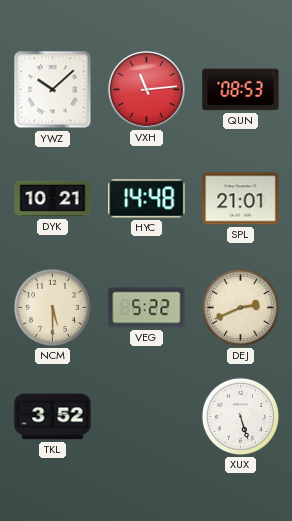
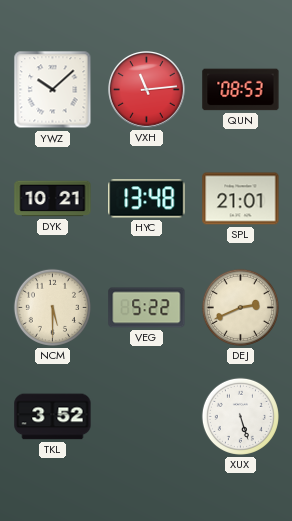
HYC: 14:48 -> 13:48 (147, 199)
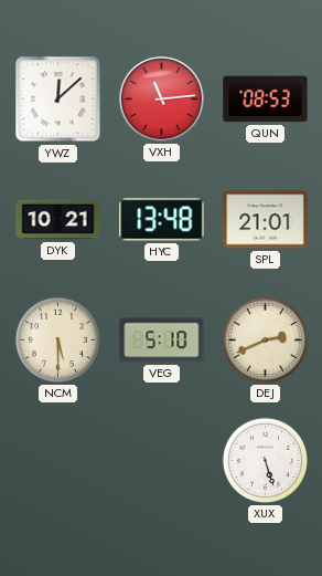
YWZ: 10:08 -> 12:08 (58, 100)
VEG: 5:22 -> 5:10 (162, 341)
TKL: 3:52 -> none (53, 417)
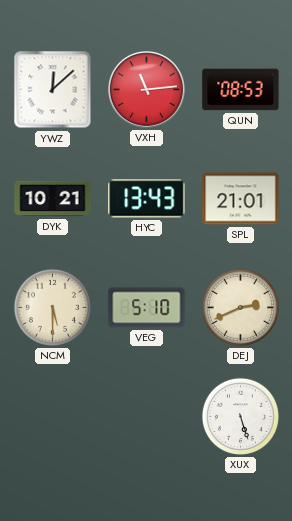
HYC: 13:48 -> 13:43 (147, 199)
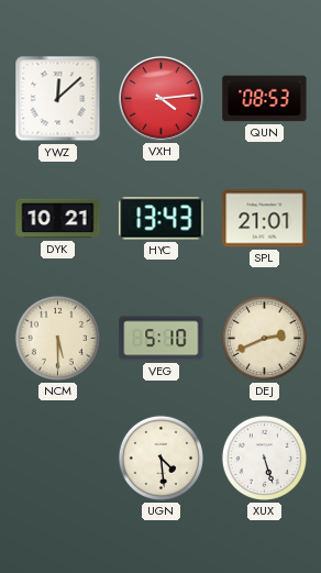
VXH: 11:14 -> 4:14 (162, 99)
UGN: none -> 4:29 (160, 458)
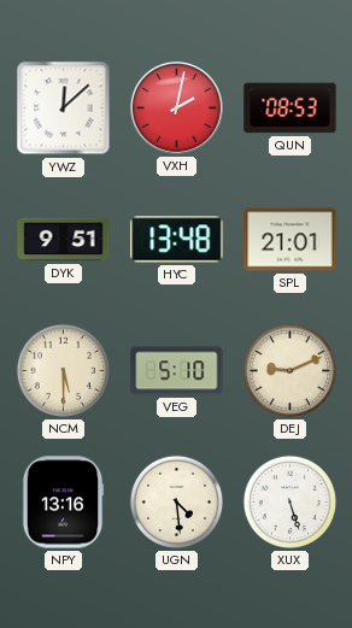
VXH: 4:14 -> 2:02 (177, 108)
DYK: 10:21 -> 9:51 (64, 240)
HYC: 13:43 -> 13:48 (177, 240)
DEJ: 2:41 -> 9:11 (289, 370)
NPY: none -> 13:16 (63, 503)
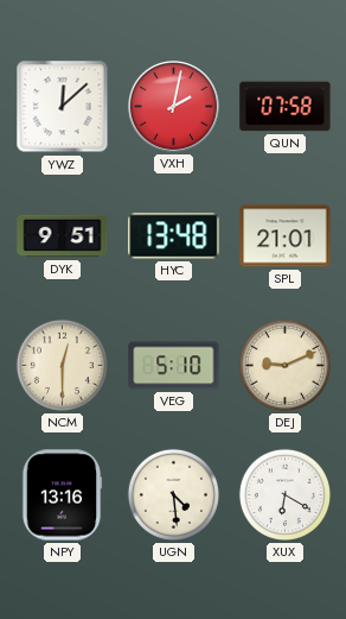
QUN: 08:53 -> 07:58 (286, 107)
NCM: 5:30 -> 12:30 (62, 365)
XUX: 5:27 -> 6:20 (284, 494)
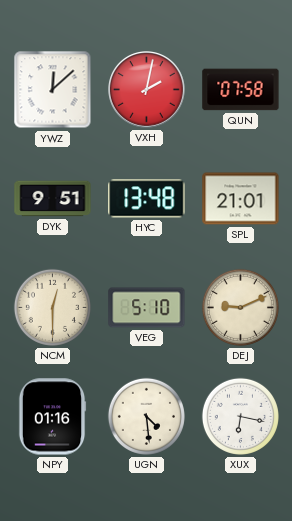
NPY: 13:16 -> 01:16 (52, 417)
XUX: 6:20 -> 6:17 (240, 416)
